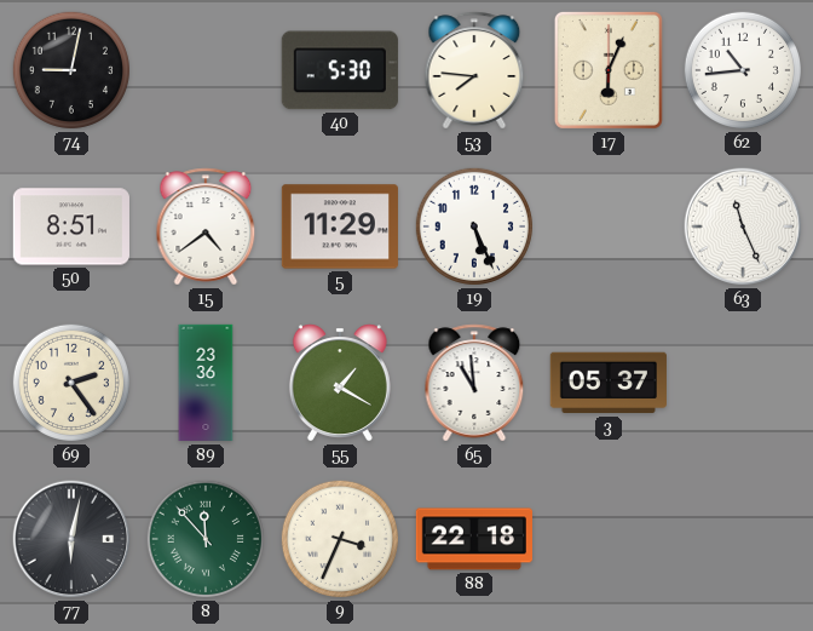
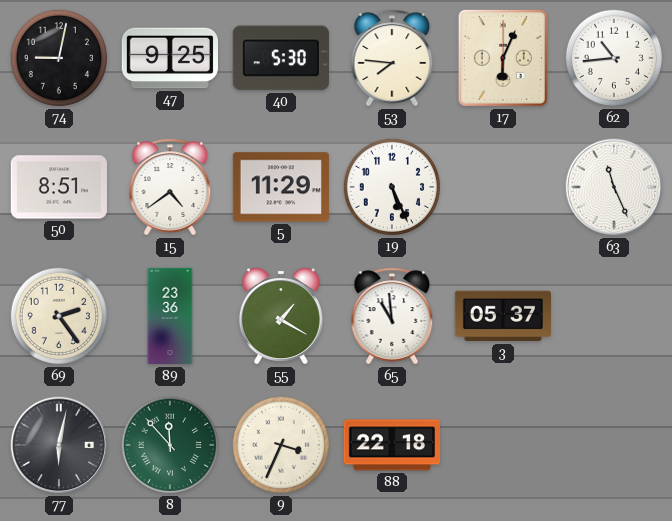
47: none -> 9:25 (169, 58)
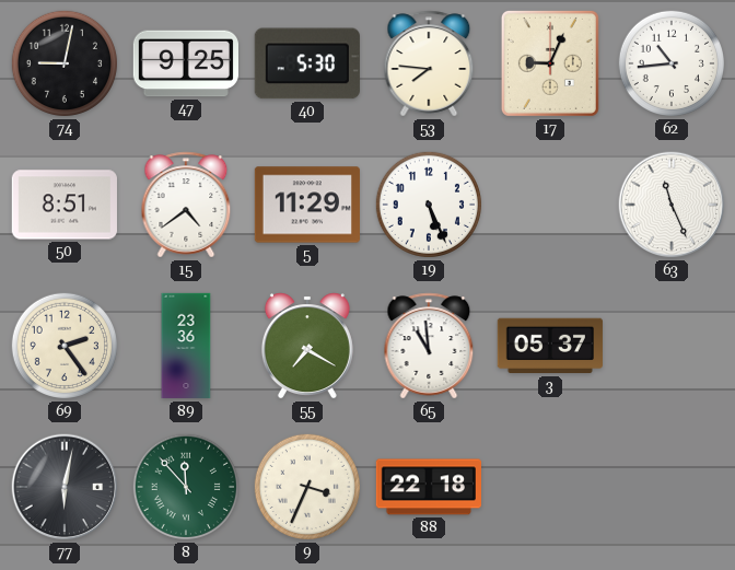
17: 6:04 -> 9:04 (550, 63)
55: 1:20 -> 7:20 (307, 346)
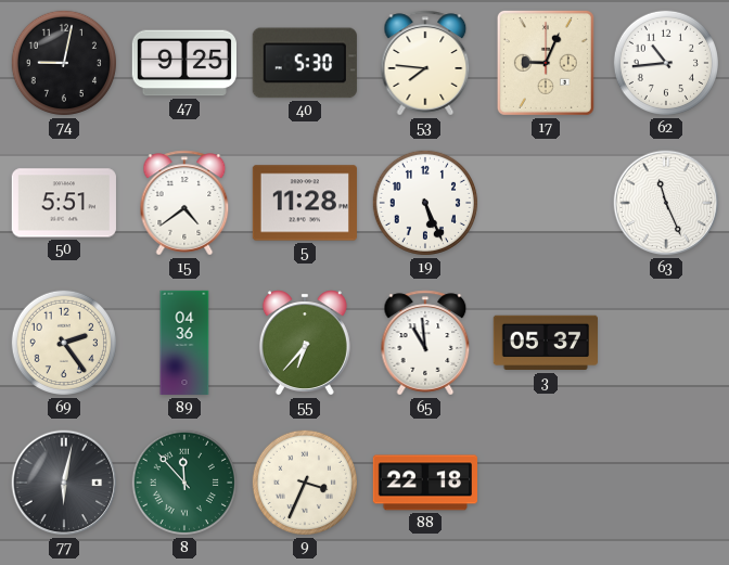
50: 8:51 -> 5:51 (64, 203)
5: 11:29 -> 11:28 (305, 203)
89: 23:36 -> 04:36 (184, 343)
55: 7:20 -> 6:37 (305, 343)
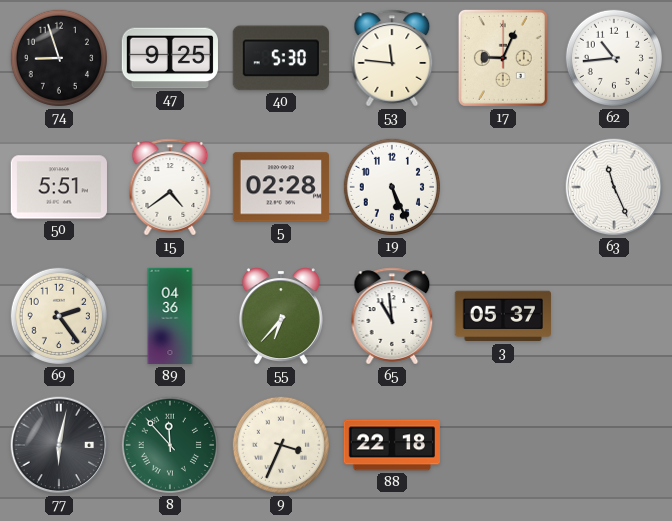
74: 9:02 -> 8:57 (59, 58)
53: 7:46 -> 11:46 (392, 58)
5: 11:28 -> 02:28 (281, 187)
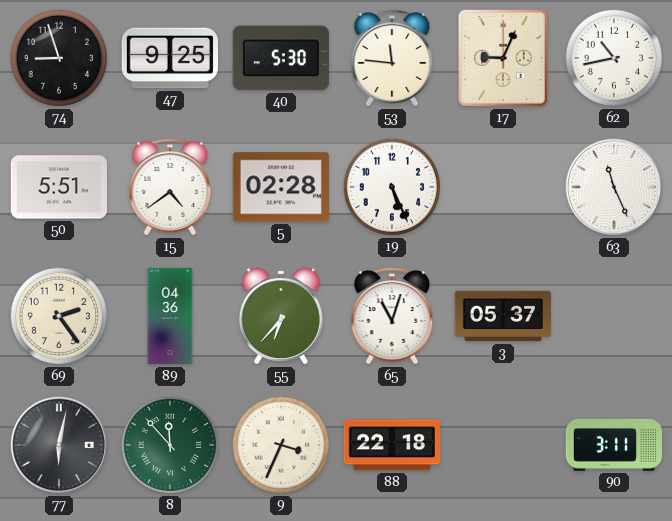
62: 10:44 -> 10:43 (614, 58)
65: 10:59 -> 11:03 (392, 316)
90: none -> 3:11 (613, 445)
